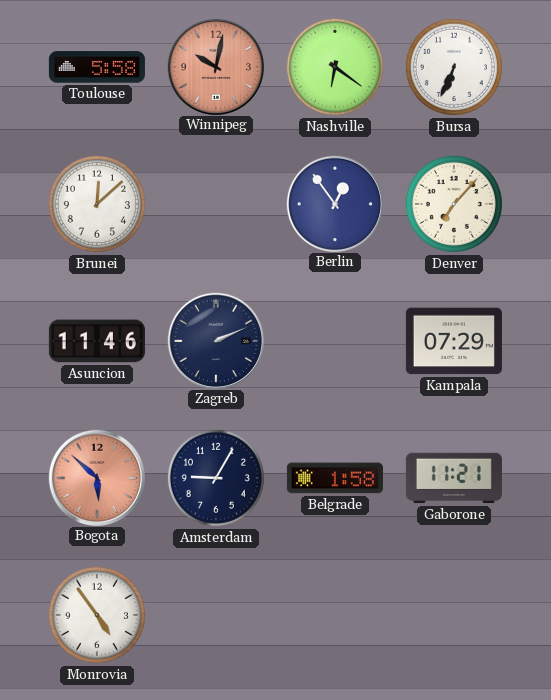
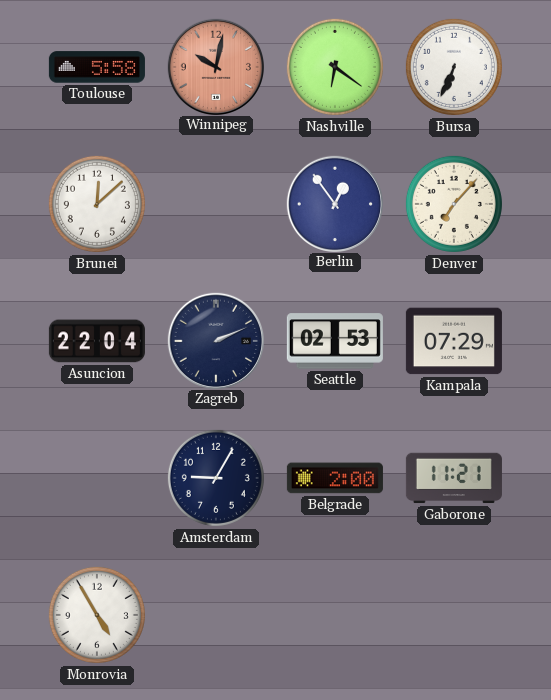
Asuncion: 11:46 -> 22:04 (97, 341)
Seattle: none -> 02:53 (335, 341)
Bogota: 5:52 -> none (96, 477)
Belgrade: 1:58 -> 2:00 (335, 478)
Monrovia: 4:54 -> 4:55 (97, 615)
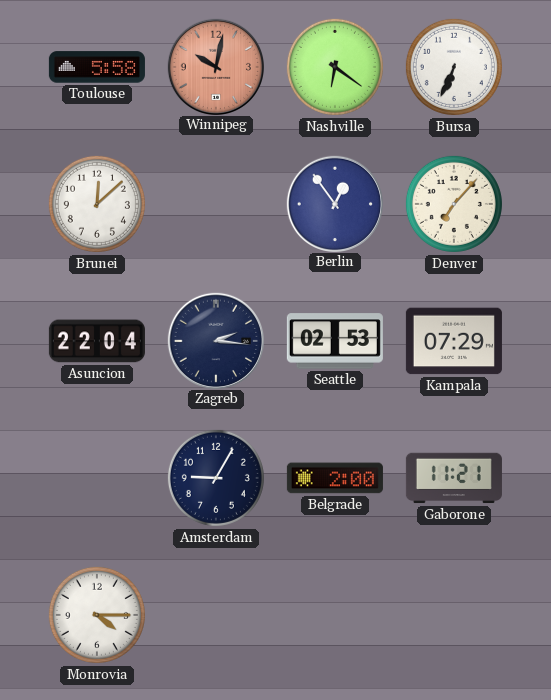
Zagreb: 2:11 -> 2:16 (215, 340)
Monrovia: 4:55 -> 4:15 (97, 615)
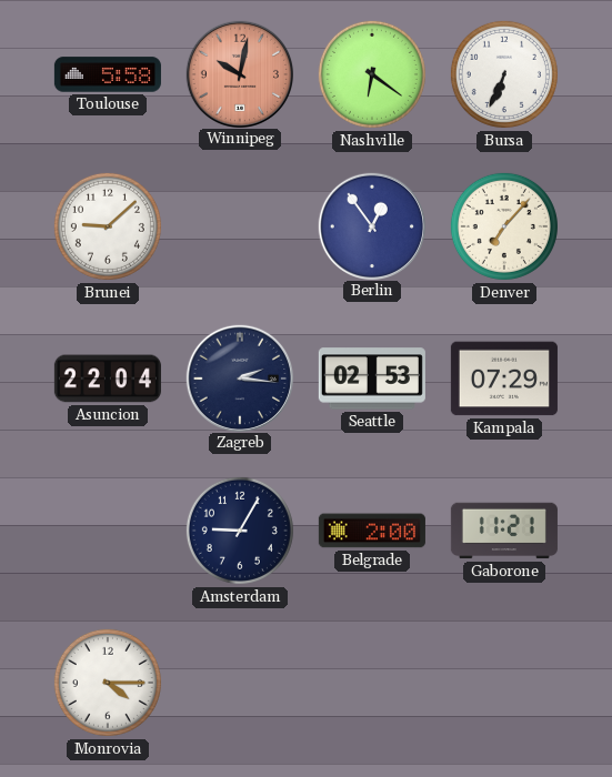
Brunei: 12:08 -> 9:08 (108, 226)
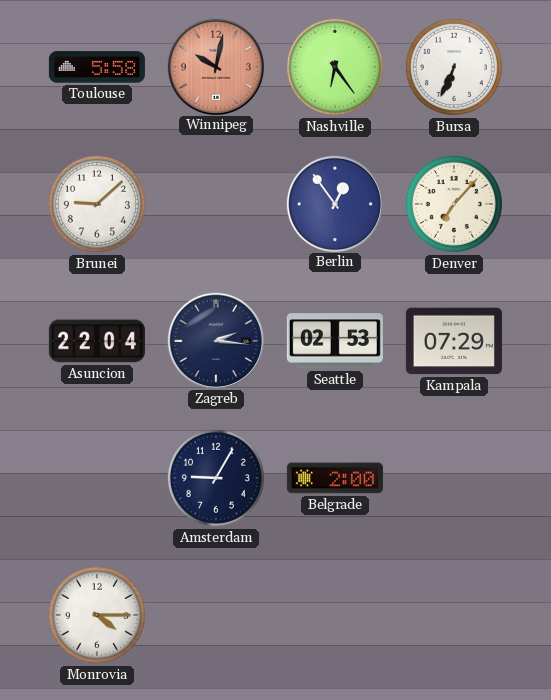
Nashville: 6:21 -> 6:24 (335, 67)
Gaborone: 11:21 -> none (504, 531)
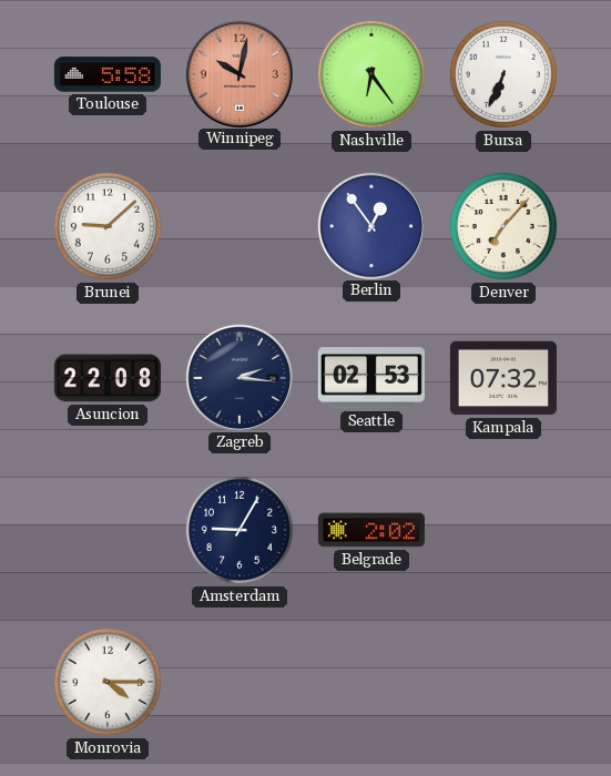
Asuncion: 22:04 -> 22:08 (108, 378)
Kampala: 07:29 -> 07:32 (503, 378)
Belgrade: 2:00 -> 2:02 (371, 530)
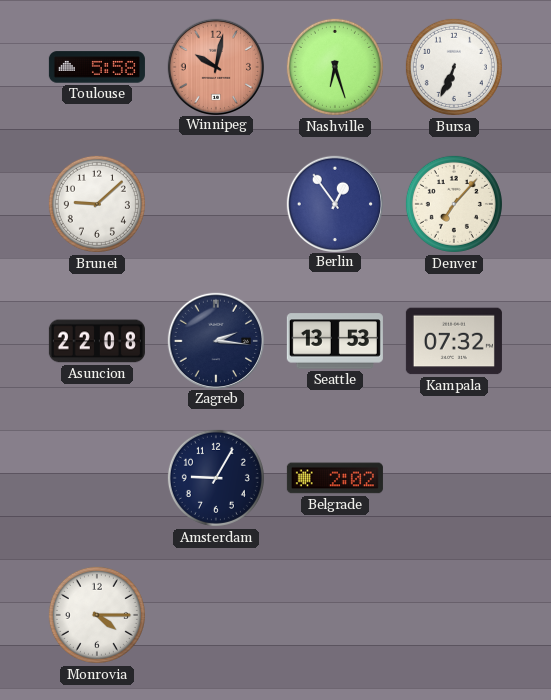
Nashville: 6:24 -> 6:27 (335, 67)
Seattle: 02:53 -> 13:53 (335, 341)
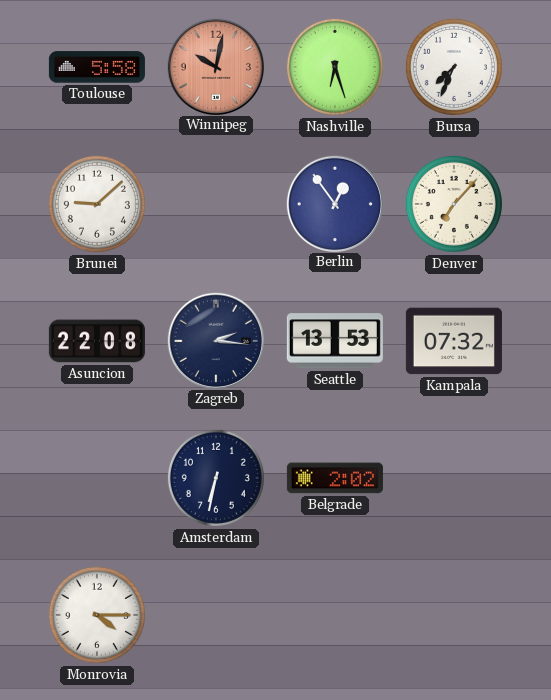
Bursa: 6:34 -> 7:34 (454, 67)
Amsterdam: 9:05 -> 6:32 (216, 478)
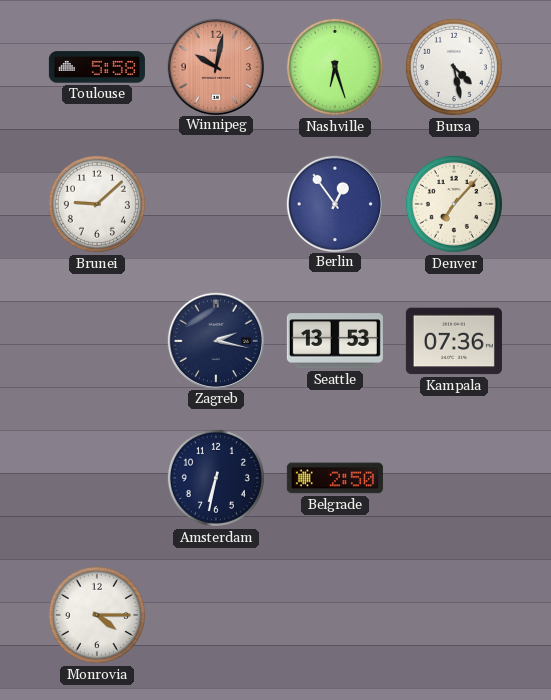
Bursa: 7:34 -> 4:28 (454, 67)
Asuncion: 22:08 -> none (97, 341)
Zagreb: 2:16 -> 2:17 (215, 340)
Kampala: 07:32 -> 07:36 (454, 341)
Belgrade: 2:02 -> 2:50 (335, 478)
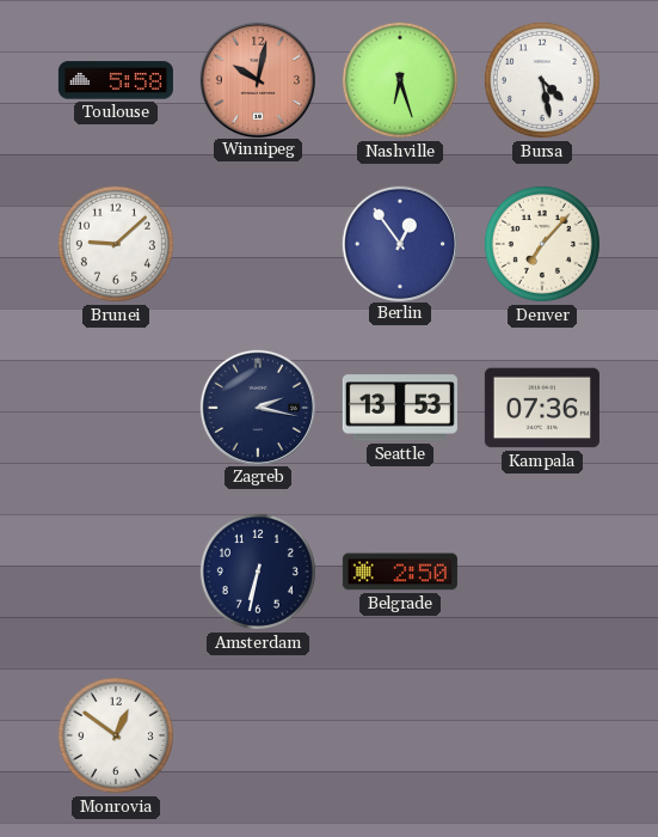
Monrovia: 4:15 -> 12:51 (116, 735)
